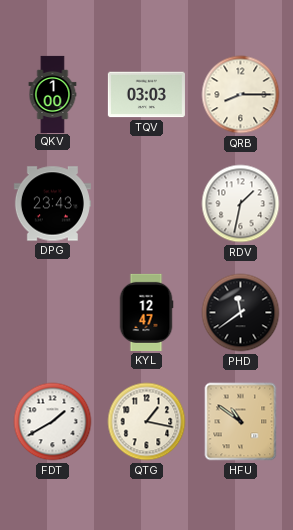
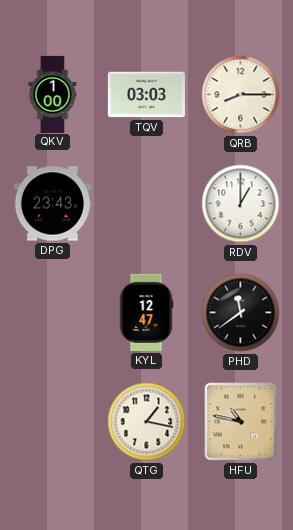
RDV: 1:32 -> 1:00 (241, 204)
FDT: 1:40 -> none (53, 422)
HFU: 10:51 -> 10:47 (241, 422)
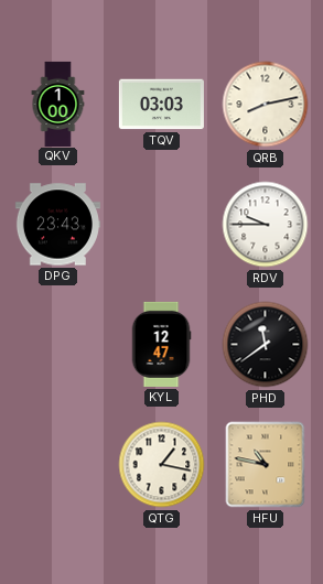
QRB: 8:15 -> 8:13 (266, 105)
RDV: 1:00 -> 9:45 (266, 225)
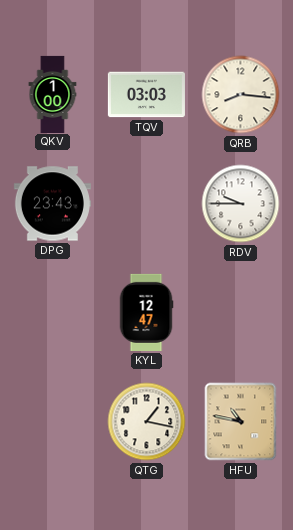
QRB: 8:13 -> 8:16 (241, 95)
PHD: 11:39 -> none (266, 345)
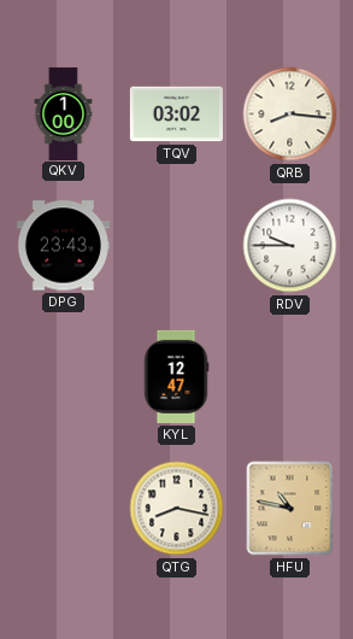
TQV: 03:03 -> 03:02 (176, 115)
QTG: 1:17 -> 8:17 (177, 509)
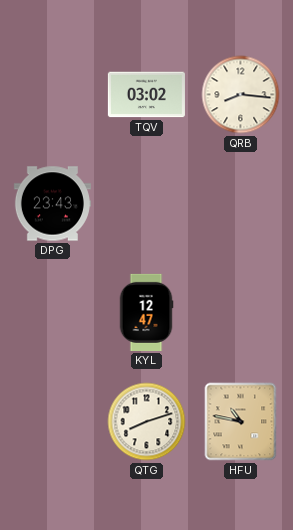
QKV: 1:00 -> none (64, 113)
RDV: 9:45 -> none (290, 246)
QTG: 8:17 -> 8:12 (147, 422)
